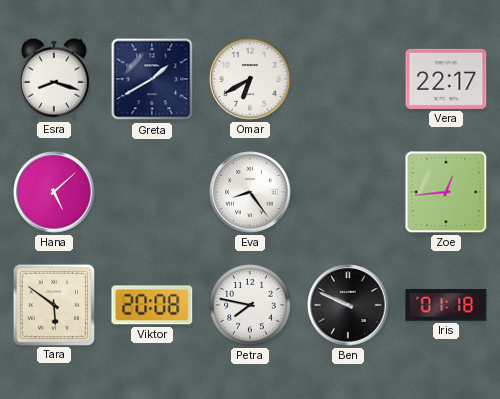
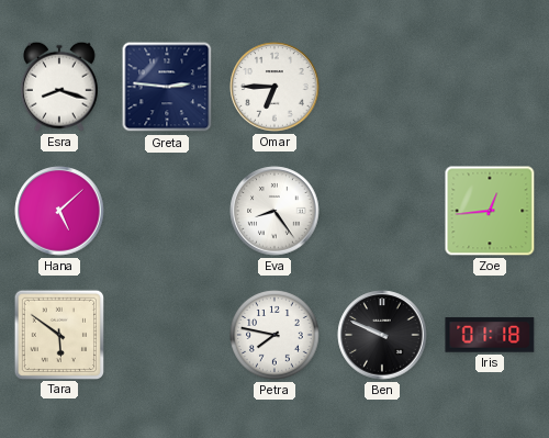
Greta: 1:40 -> 2:46 (167, 87)
Omar: 6:40 -> 6:45 (274, 87)
Vera: 22:17 -> none (446, 79)
Viktor: 20:08 -> none (152, 305)
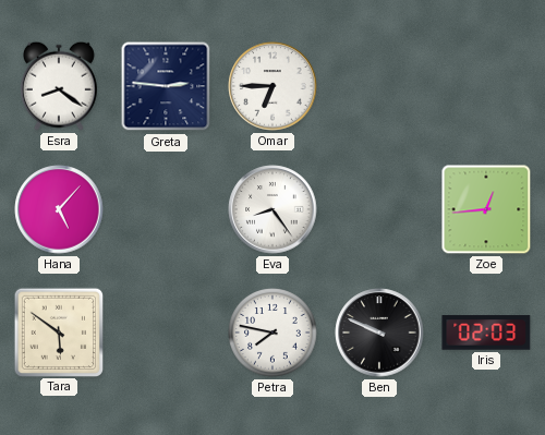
Esra: 8:18 -> 8:21 (59, 86)
Hana: 5:08 -> 5:07 (59, 209)
Iris: 01:18 -> 02:03 (486, 333)
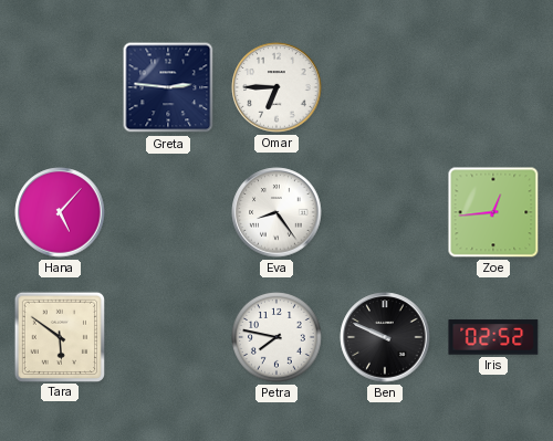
Esra: 8:21 -> none (59, 86)
Iris: 02:03 -> 02:52 (493, 337)
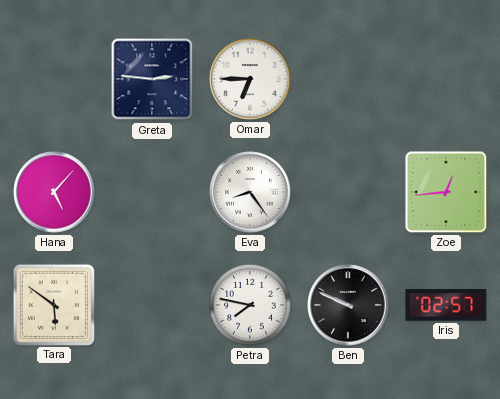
Iris: 02:52 -> 02:57 (446, 305)
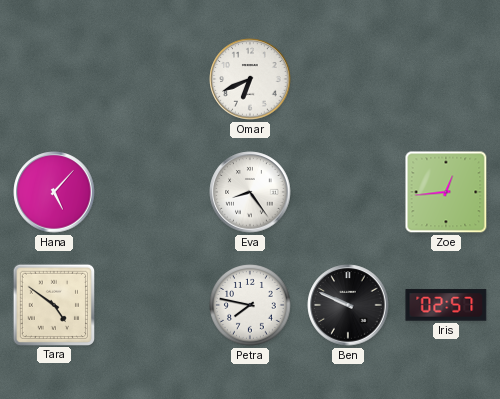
Greta: 2:46 -> none (152, 79)
Omar: 6:45 -> 6:41 (250, 79)
Tara: 5:51 -> 4:51 (53, 304)
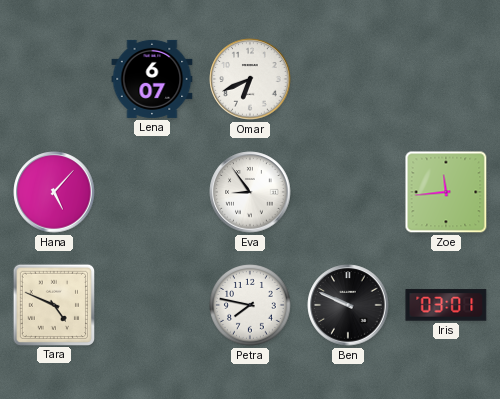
Lena: none -> 6:07 (152, 79)
Eva: 8:24 -> 8:54 (250, 192)
Zoe: 12:44 -> 11:44 (446, 192)
Tara: 4:51 -> 4:49 (53, 304)
Iris: 02:57 -> 03:01 (446, 305)
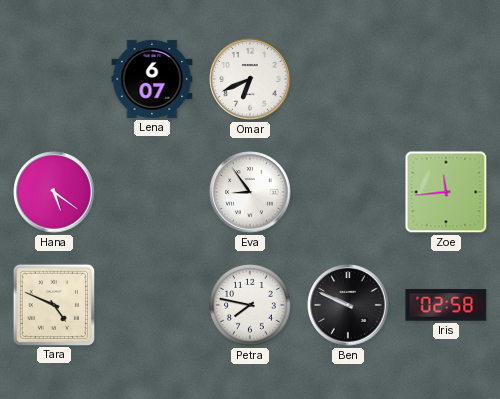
Hana: 5:07 -> 5:21 (54, 192)
Iris: 03:01 -> 02:58 (446, 305)
